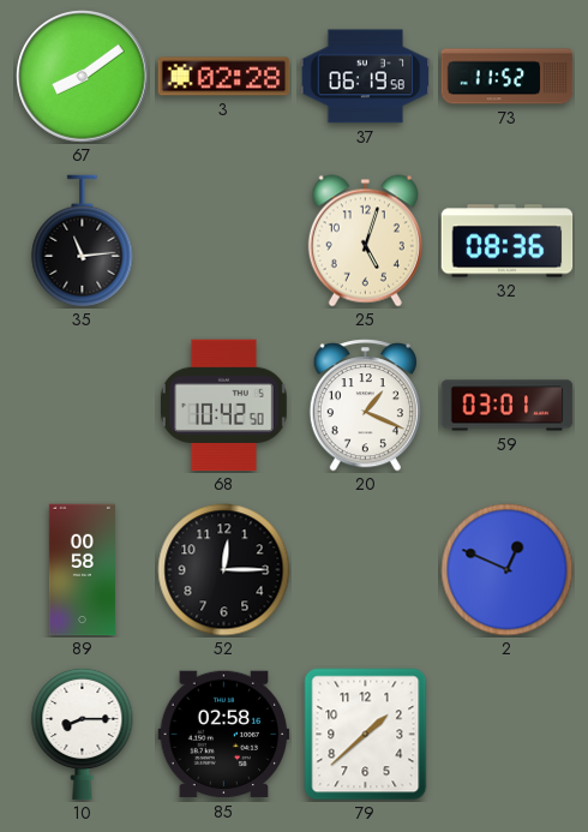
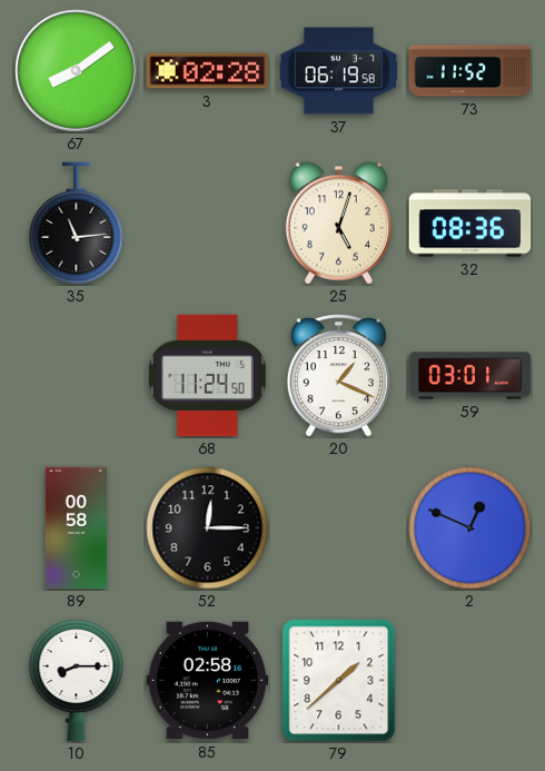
68: 10:42 -> 11:24 (207, 376)
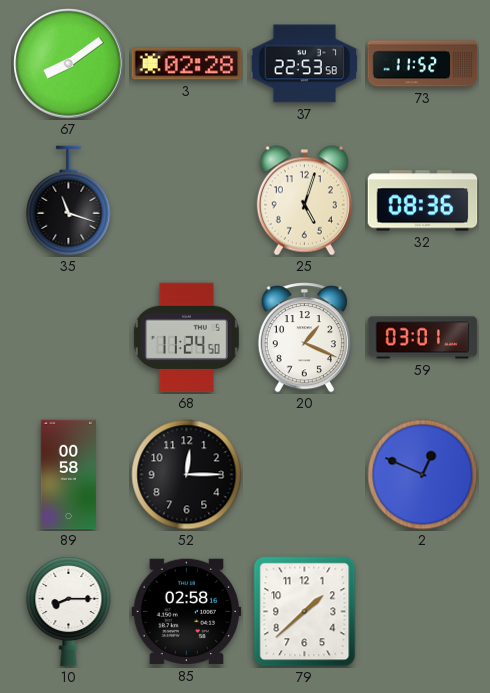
37: 06:19 -> 22:53 (305, 64)
35: 11:14 -> 11:18 (69, 201)
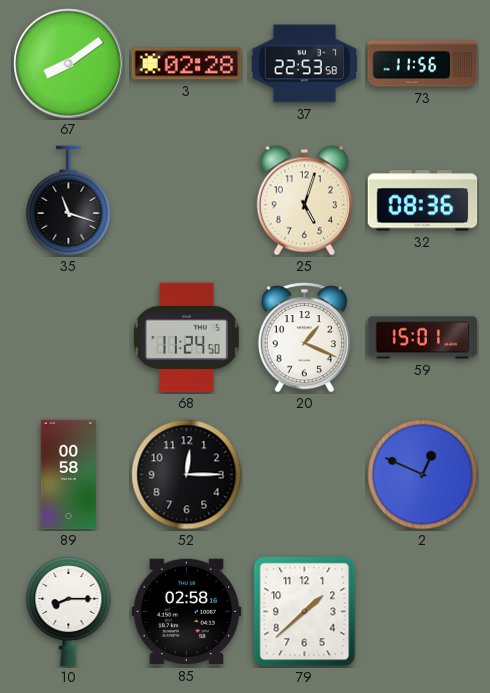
73: 11:52 -> 11:56 (423, 64)
59: 03:01 -> 15:01 (423, 338)
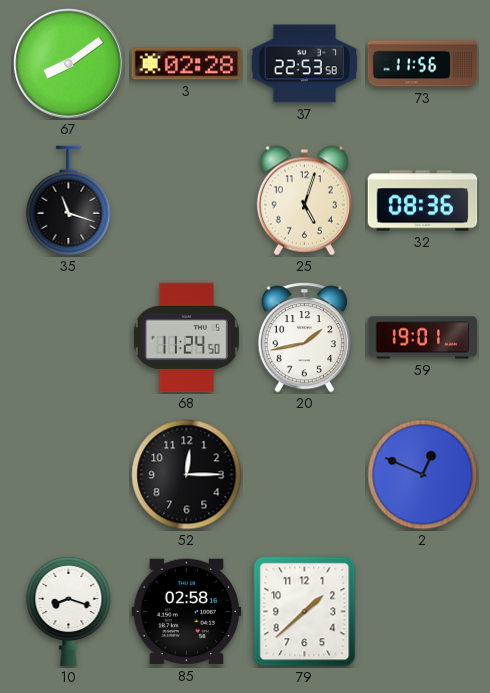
20: 1:19 -> 1:43 (304, 338)
59: 15:01 -> 19:01 (423, 338)
89: 00:58 -> none (68, 475)
10: 8:15 -> 8:18 (69, 611)
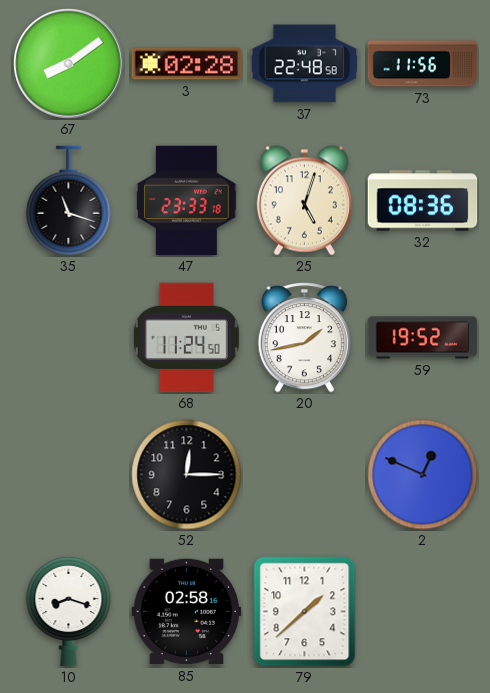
37: 22:53 -> 22:48 (305, 64)
47: none -> 23:33 (187, 201)
59: 19:01 -> 19:52 (423, 338)
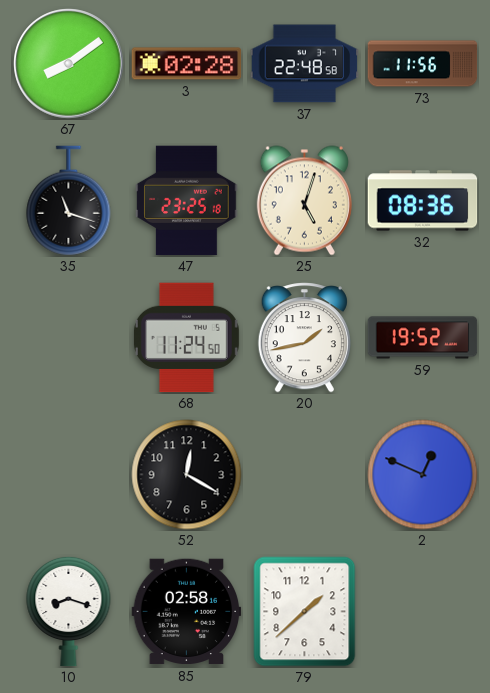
47: 23:33 -> 23:25 (187, 201)
52: 12:15 -> 12:20 (187, 475)
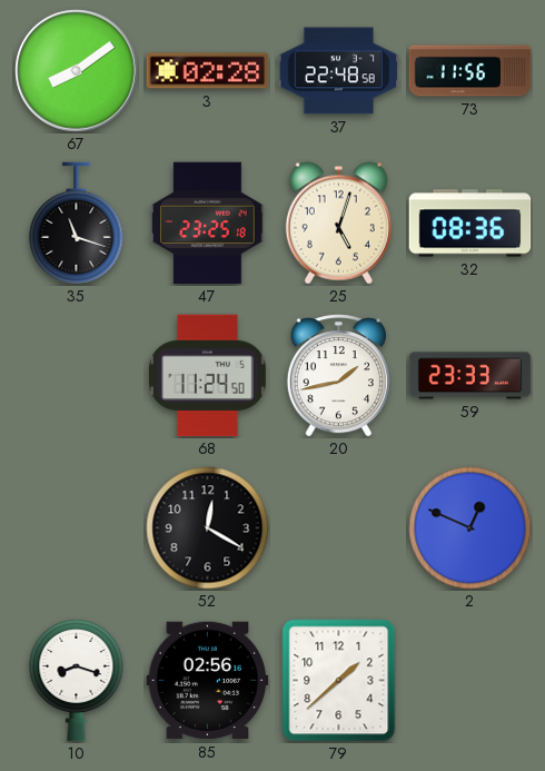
59: 19:52 -> 23:33 (470, 376)
85: 02:58 -> 02:56 (208, 681)
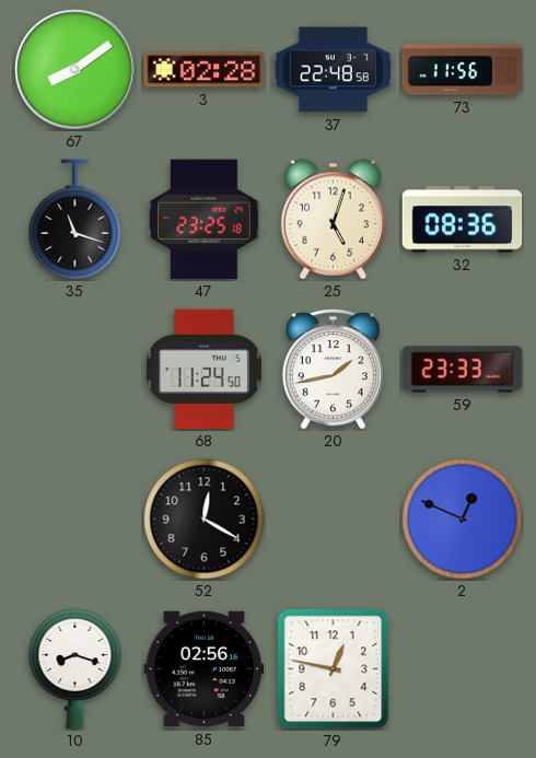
79: 1:38 -> 12:47 (334, 669)
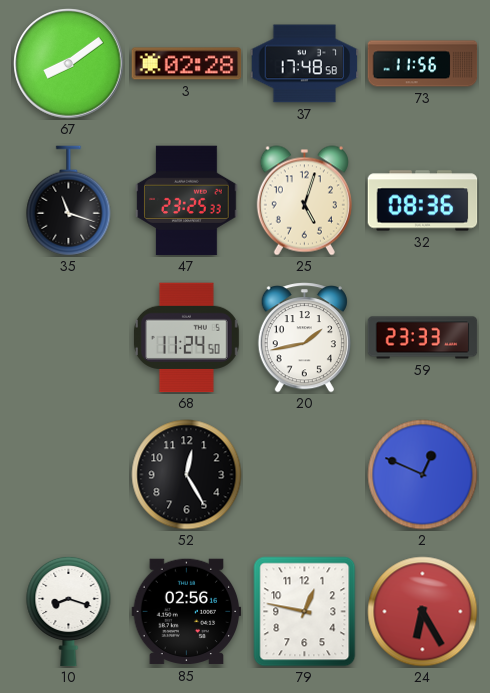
37: 22:48 -> 17:48 (305, 64)
47: 23:25:18 -> 23:25:33 (187, 201)
52: 12:20 -> 12:25 (187, 475)
24: none -> 6:25 (423, 612)
